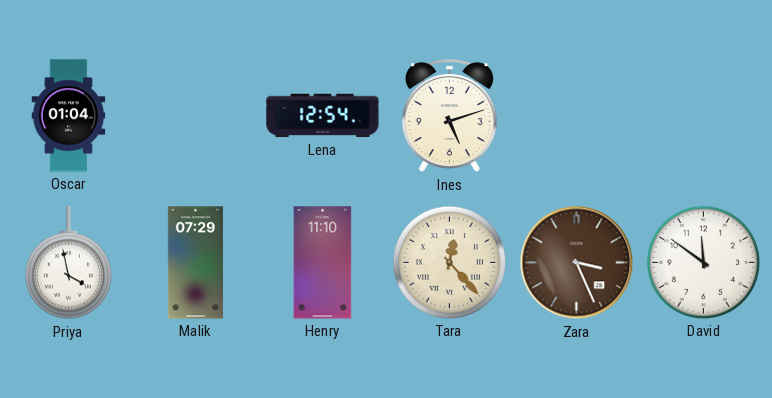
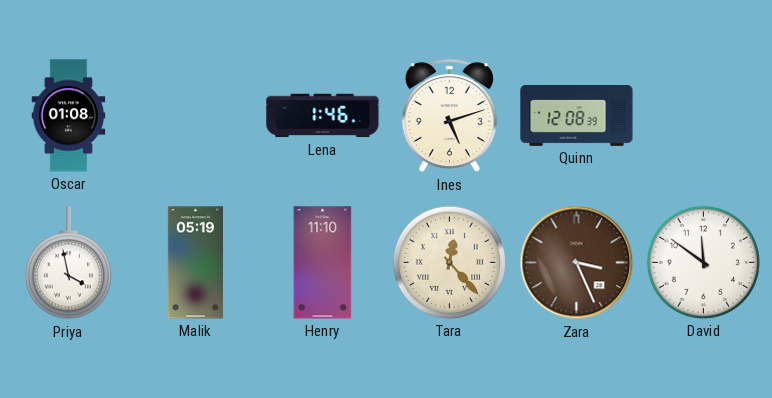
Oscar: 01:04 -> 01:08 (69, 116)
Lena: 12:54 -> 1:46 (323, 116)
Quinn: none -> 12:08 (577, 115)
Malik: 07:29 -> 05:19 (195, 263)
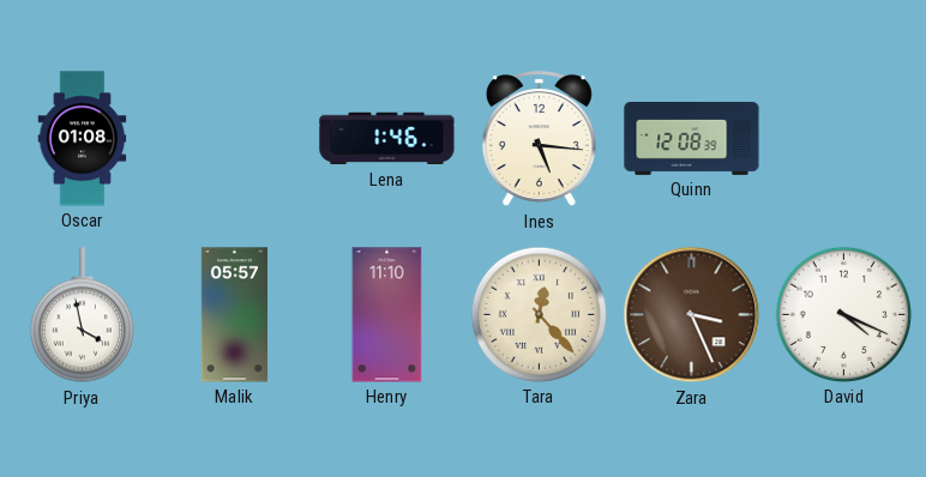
Ines: 5:12 -> 5:16 (539, 139)
Malik: 05:19 -> 05:57 (234, 315)
David: 11:51 -> 4:19 (843, 314)
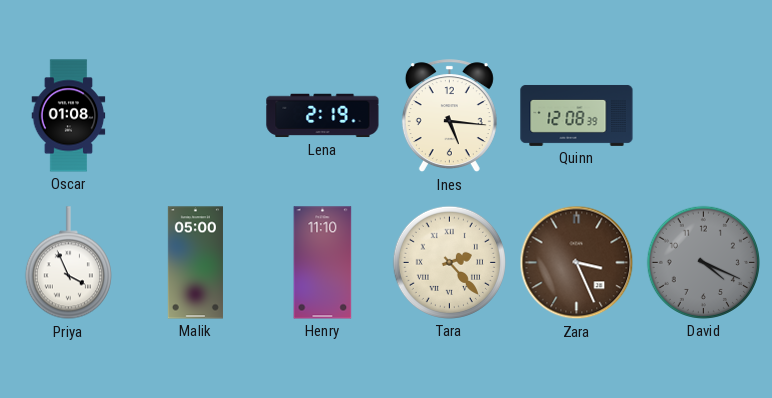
Lena: 1:46 -> 2:19 (323, 116)
Priya: 3:58 -> 3:56 (68, 263)
Malik: 05:57 -> 05:00 (195, 263)
Tara: 12:23 -> 2:23 (449, 262)
David dial: white -> grey (703, 262)
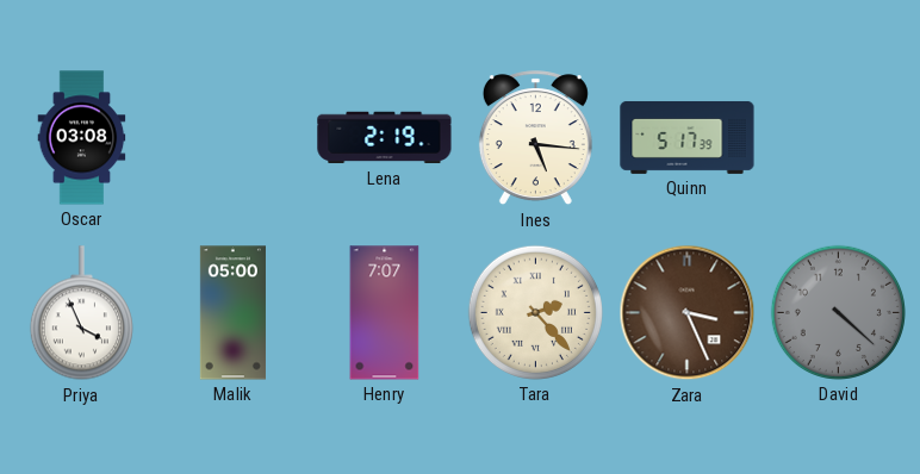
Oscar: 01:08 -> 03:08 (82, 138)
Quinn: 12:08 -> 5:17 (688, 137)
Henry: 11:10 -> 7:07 (385, 313)
David: 4:19 -> 4:22 (838, 312)
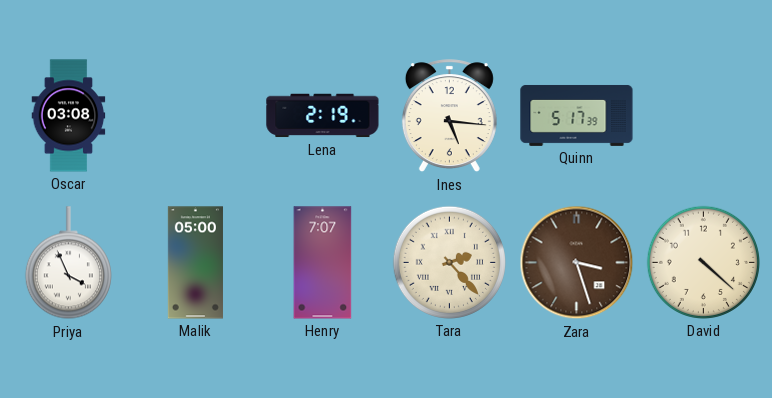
Zara: 3:26 -> 3:27 (577, 263)
David dial: grey -> cream (703, 262)
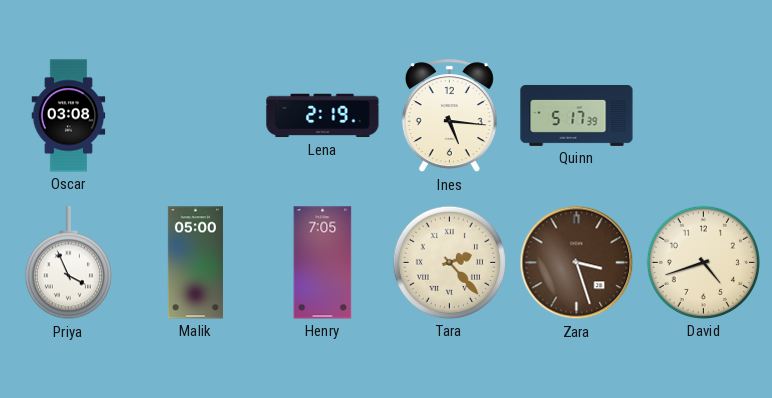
Henry: 7:07 -> 7:05 (323, 263)
David: 4:22 -> 4:42 (703, 262)
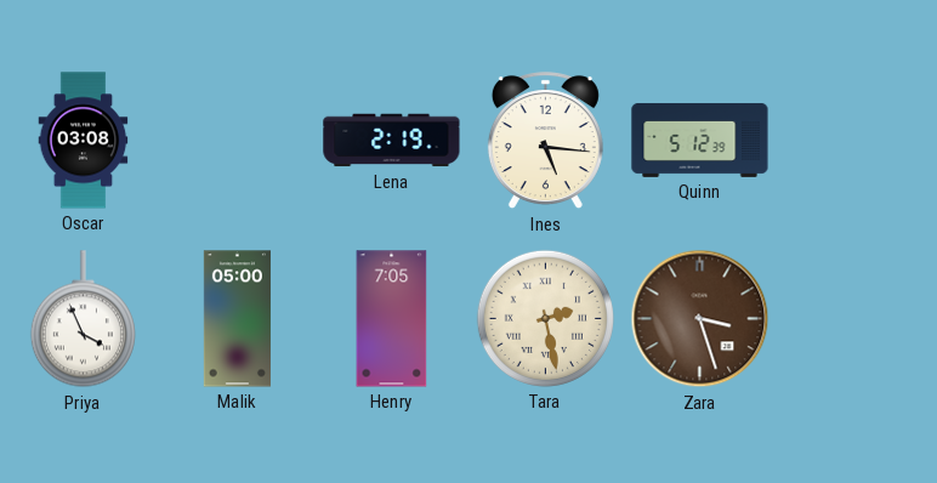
Quinn: 5:17 -> 5:12 (700, 140)
Tara: 2:23 -> 2:28 (545, 318)
David: 4:42 -> none (703, 262)
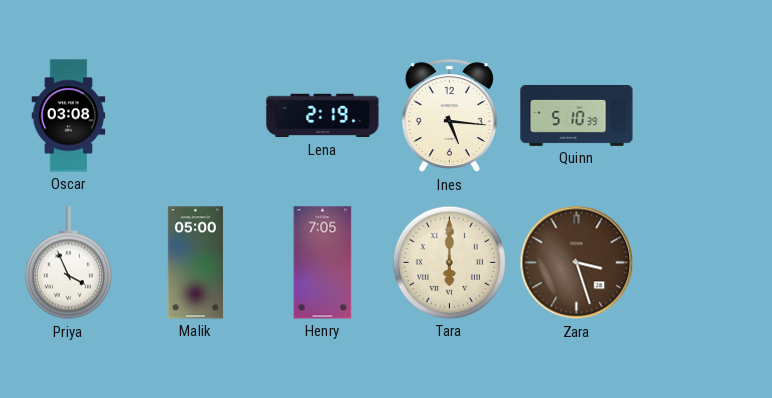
Quinn: 5:12 -> 5:10 (577, 115)
Tara: 2:28 -> 6:00 (449, 262)
